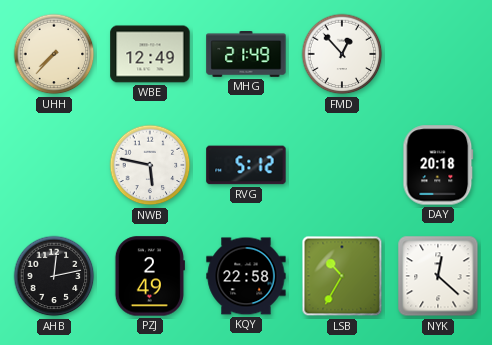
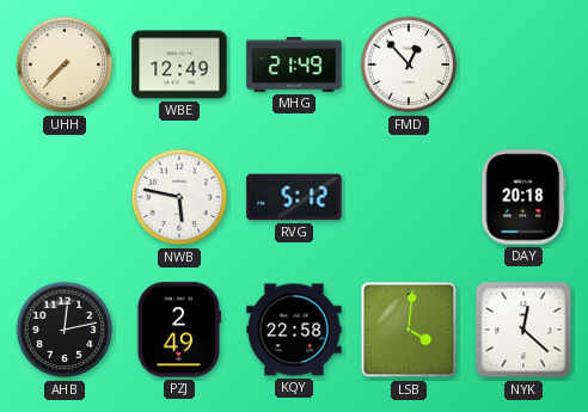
LSB: 10:35 -> 4:01 (409, 330)
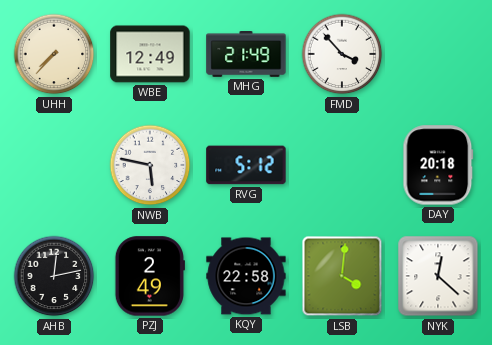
FMD: 12:53 -> 3:53 (342, 54)
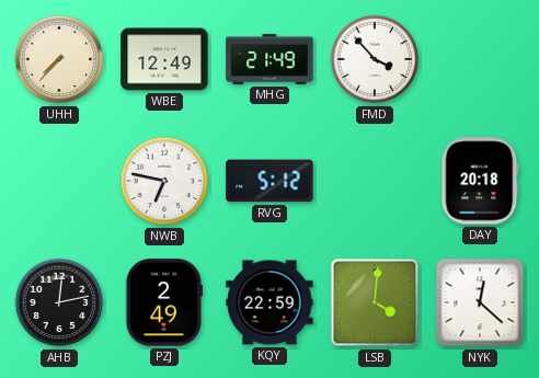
NWB: 5:47 -> 6:47 (164, 181)
KQY: 22:58 -> 22:59 (269, 302)
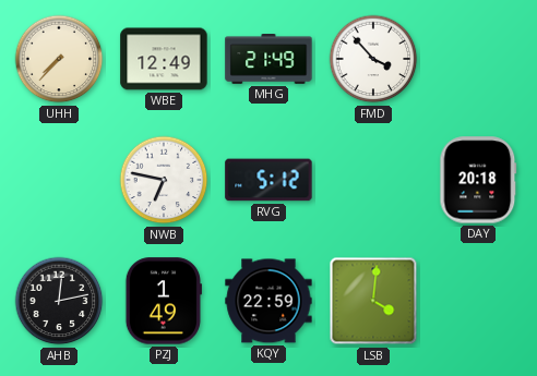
PZJ: 2:49 -> 1:49 (164, 301)
NYK: 12:22 -> none (480, 302)
